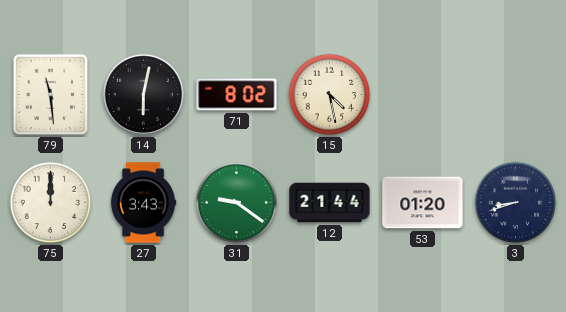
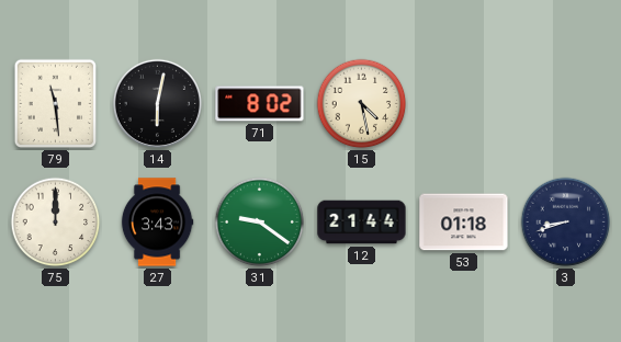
53: 01:20 -> 01:18 (464, 223)
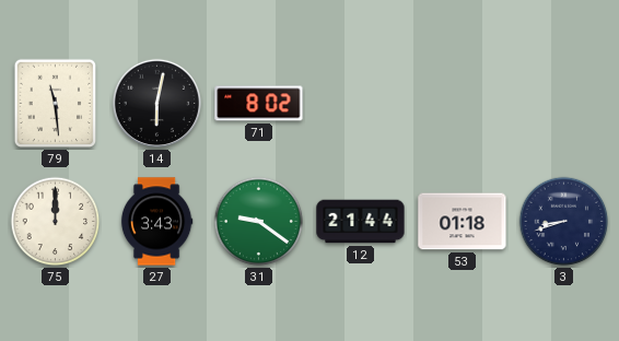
15: 4:28 -> none (362, 104)
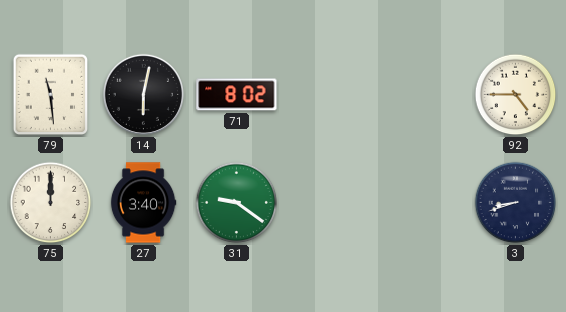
92: none -> 4:45 (516, 95)
27: 3:43 -> 3:40 (143, 203)
12: 21:44 -> none (361, 222)
53: 01:18 -> none (463, 222)
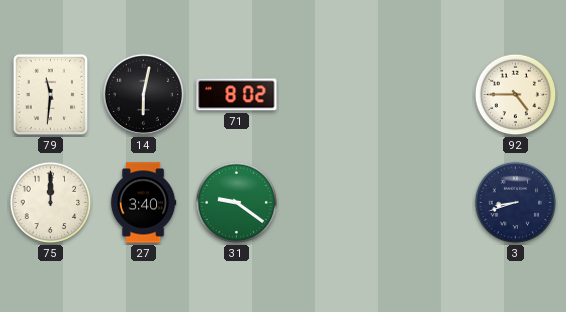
79: 11:29 -> 11:31 (51, 95)
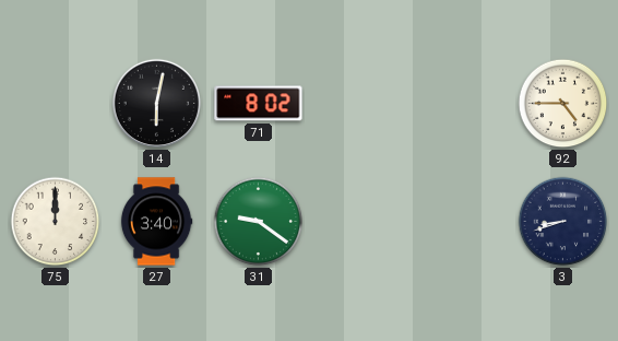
79: 11:31 -> none (51, 95)
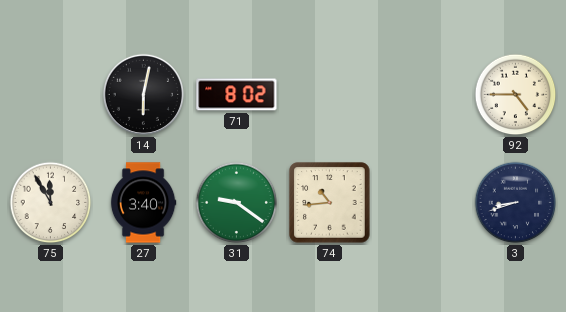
75: 12:00 -> 11:55 (51, 203)
74: none -> 10:44 (330, 203)
